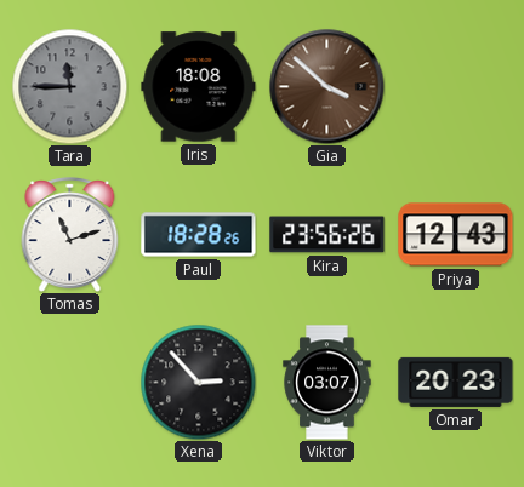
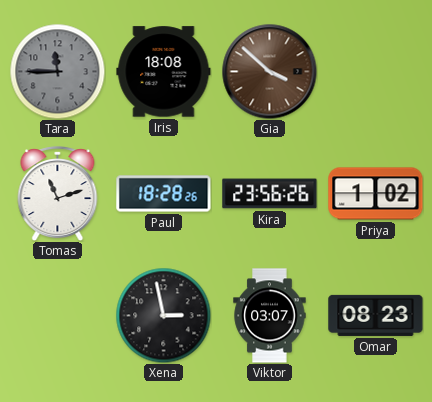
Priya: 12:43 -> 1:02 (376, 194)
Xena: 2:53 -> 2:58 (163, 315)
Omar: 20:23 -> 08:23 (376, 315)
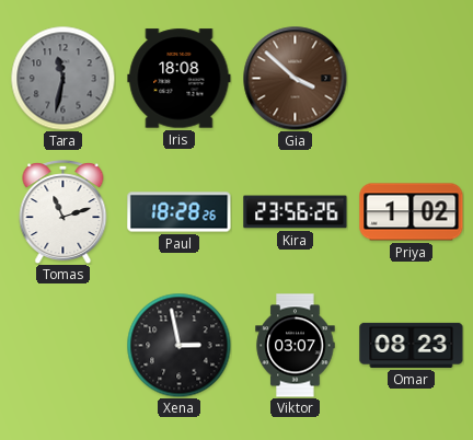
Tara: 11:45 -> 11:32 (62, 78)
